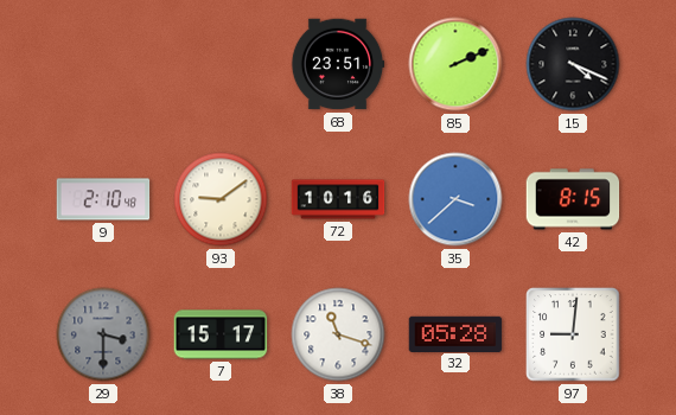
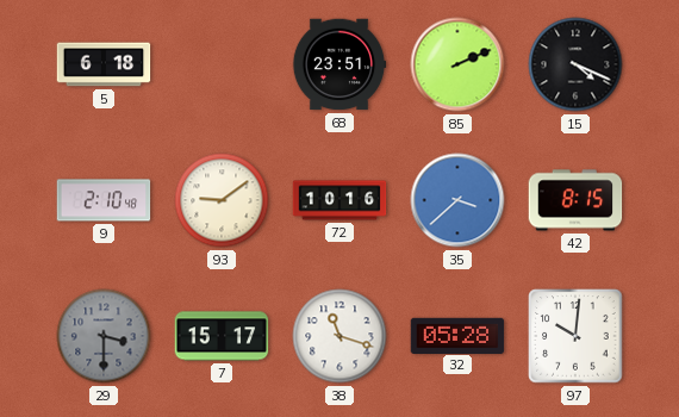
5: none -> 6:18 (104, 64)
97: 9:01 -> 10:01 (575, 336)
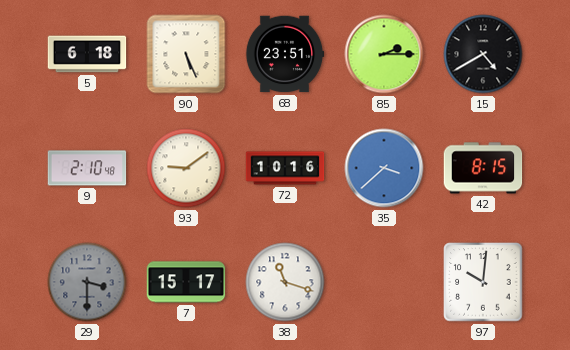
90: none -> 5:26 (186, 54)
85: 2:11 -> 2:15 (384, 54)
15: 4:19 -> 4:40 (483, 54)
32: 05:28 -> none (457, 335)
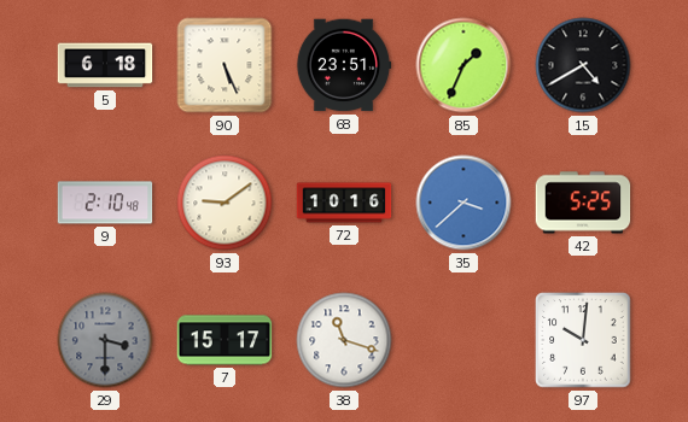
85: 2:15 -> 1:34 (463, 65)
42: 8:15 -> 5:25 (583, 203)
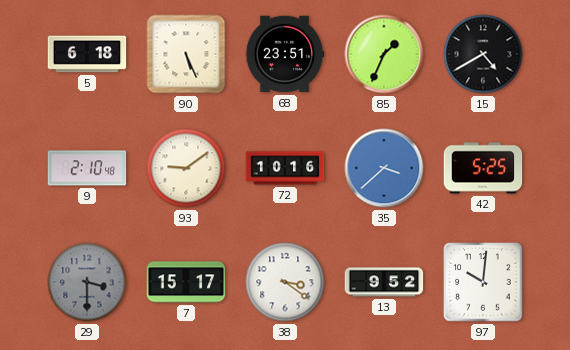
38: 11:18 -> 3:21 (285, 282)
13: none -> 9:52 (384, 282)
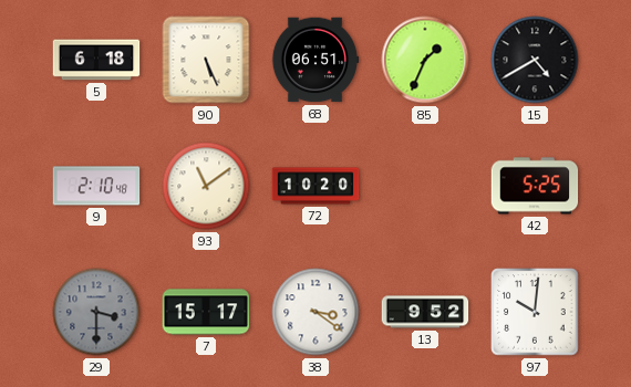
68: 23:51 -> 06:51 (316, 60)
93: 9:09 -> 11:09 (206, 186)
72: 10:16 -> 10:20 (316, 186)
35: 3:38 -> none (384, 168)
